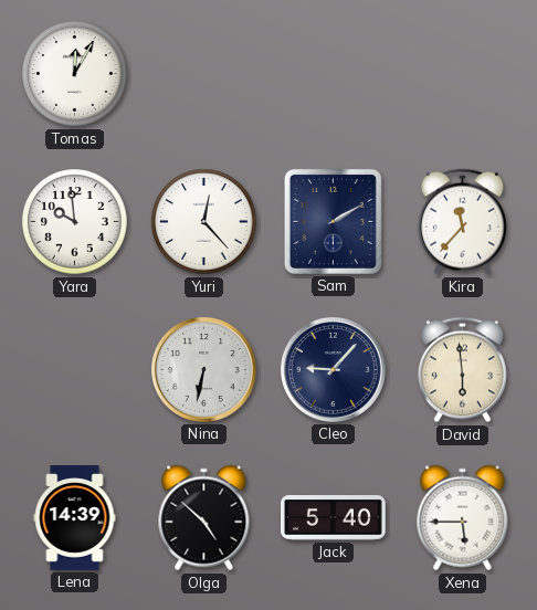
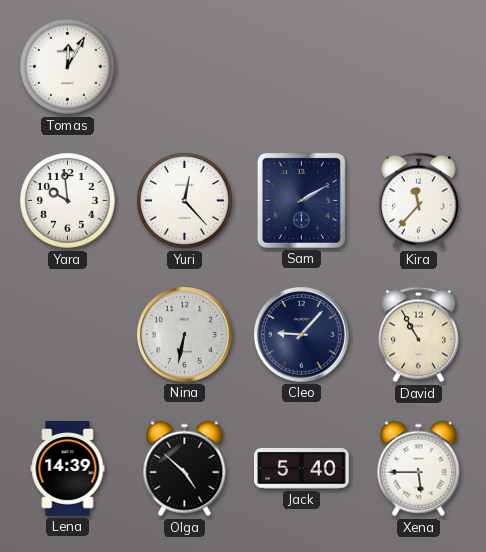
David: 5:59 -> 10:55 (418, 335)
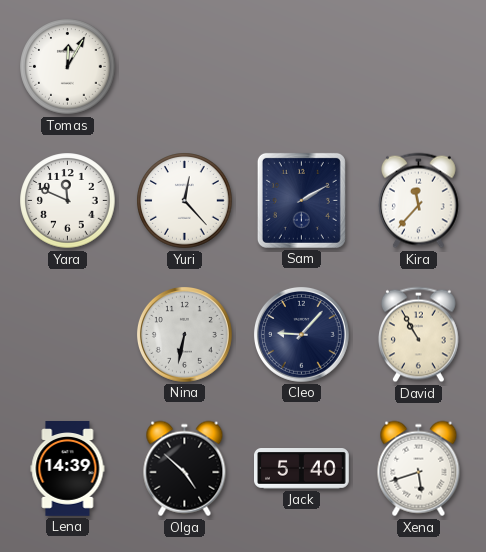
Yara: 9:59 -> 11:49 (68, 201)
Xena: 5:45 -> 5:42 (419, 469)
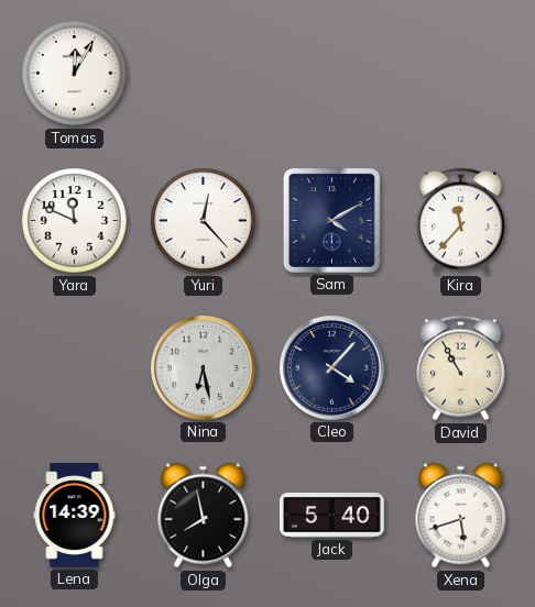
Sam: 2:10 -> 4:10 (331, 220)
Nina: 6:32 -> 6:28 (203, 367)
Cleo: 9:07 -> 4:07 (331, 367)
Olga: 4:52 -> 7:58 (204, 516)
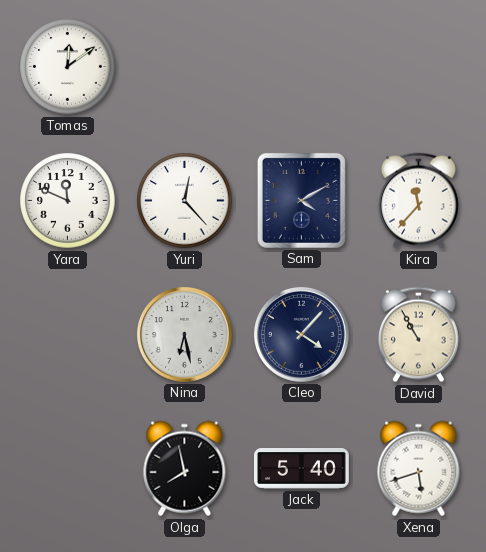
Tomas: 12:05 -> 12:09 (68, 67)
Lena: 14:39 -> none (75, 516)
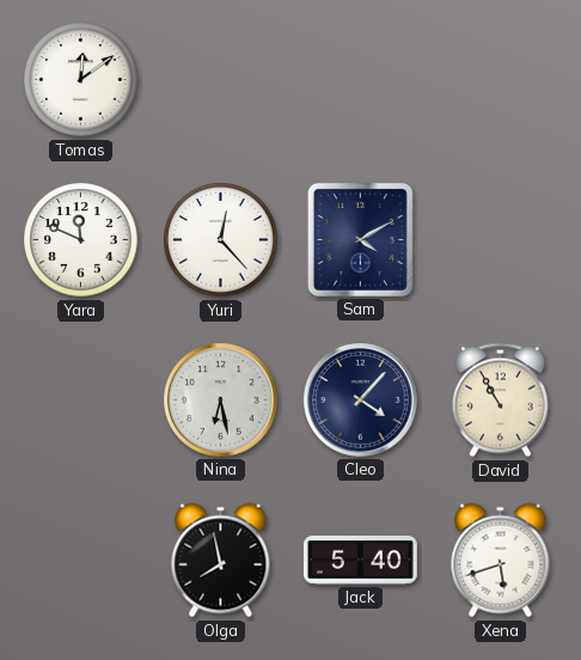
Kira: 11:37 -> none (418, 201)
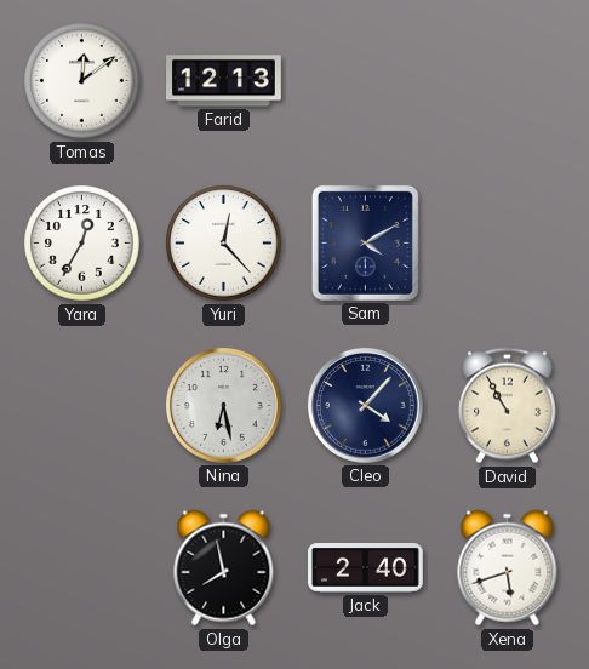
Farid: none -> 12:13 (224, 81)
Yara: 11:49 -> 12:35 (82, 244)
Jack: 5:40 -> 2:40 (366, 568)
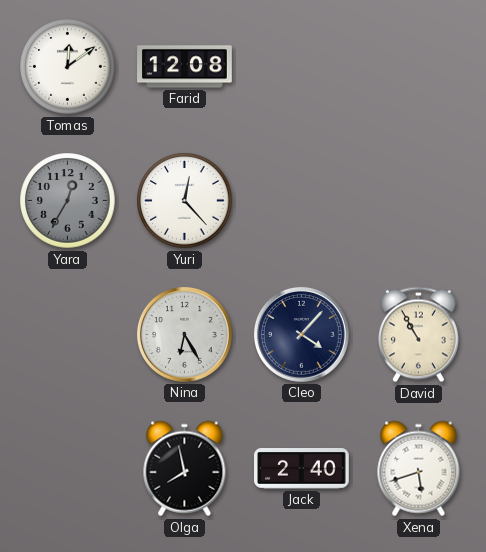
Farid: 12:13 -> 12:08 (185, 67)
Yara dial: white -> grey (68, 201)
Sam: 4:10 -> none (365, 242)
Nina: 6:28 -> 6:25 (184, 334)
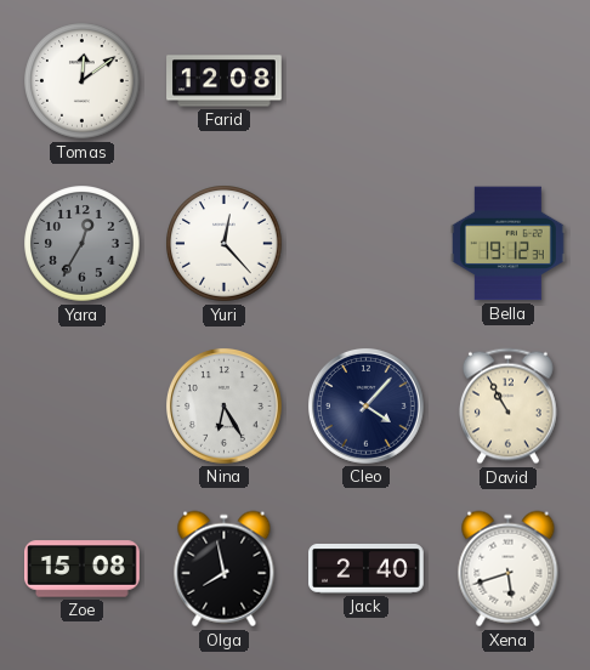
Bella: none -> 19:12 (509, 244)
Zoe: none -> 15:08 (83, 569)
